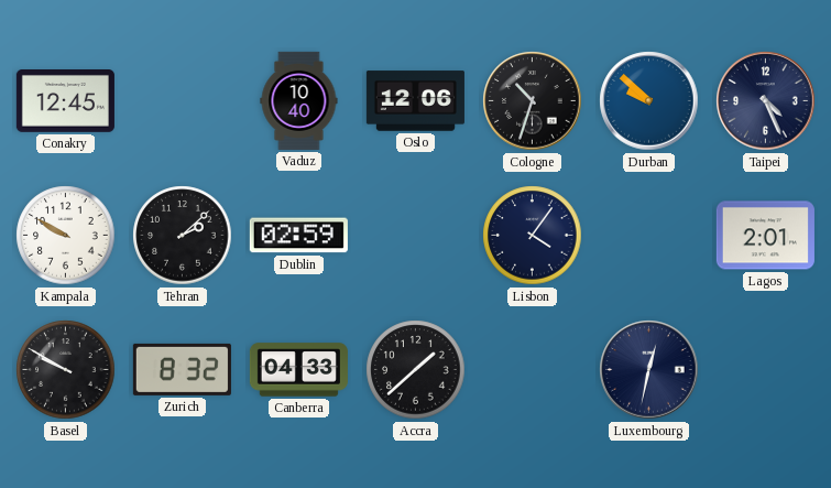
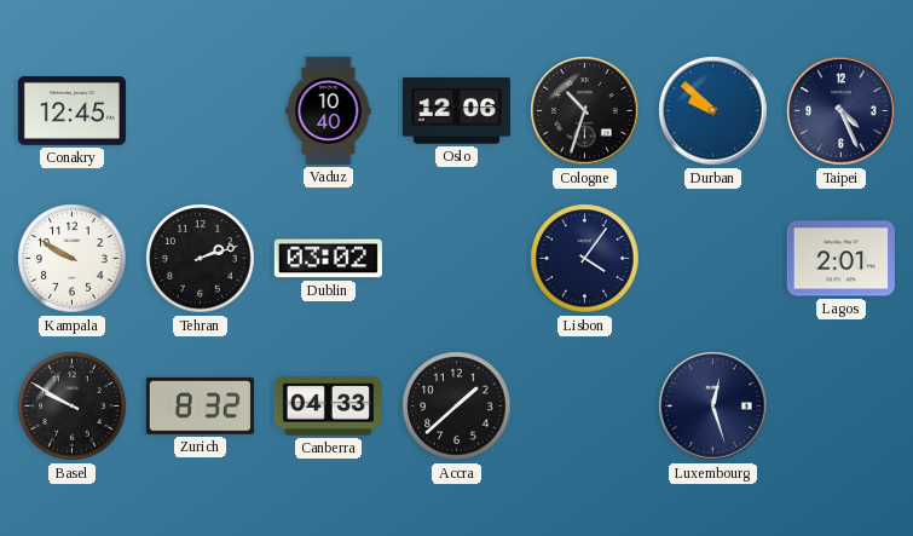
Tehran: 2:08 -> 2:12 (201, 259)
Dublin: 02:59 -> 03:02 (328, 259)
Luxembourg: 12:32 -> 12:27 (713, 407)
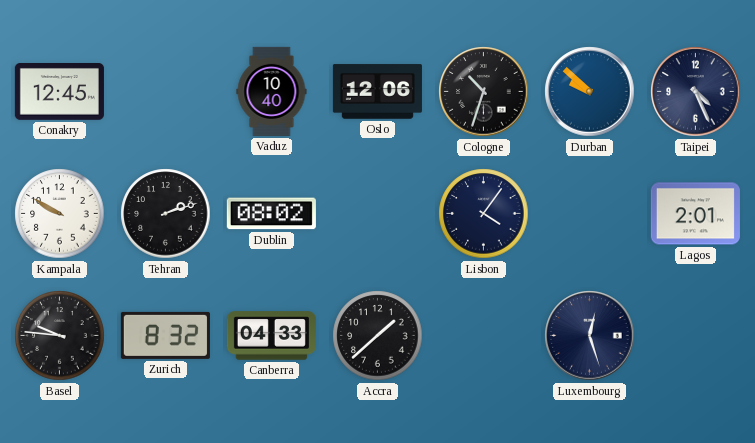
Dublin: 03:02 -> 08:02 (271, 214)
Basel: 9:50 -> 9:46 (60, 336)
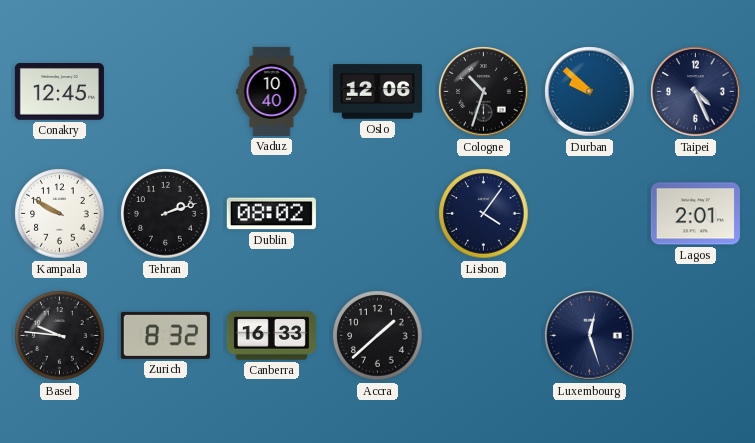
Canberra: 04:33 -> 16:33 (271, 336)
